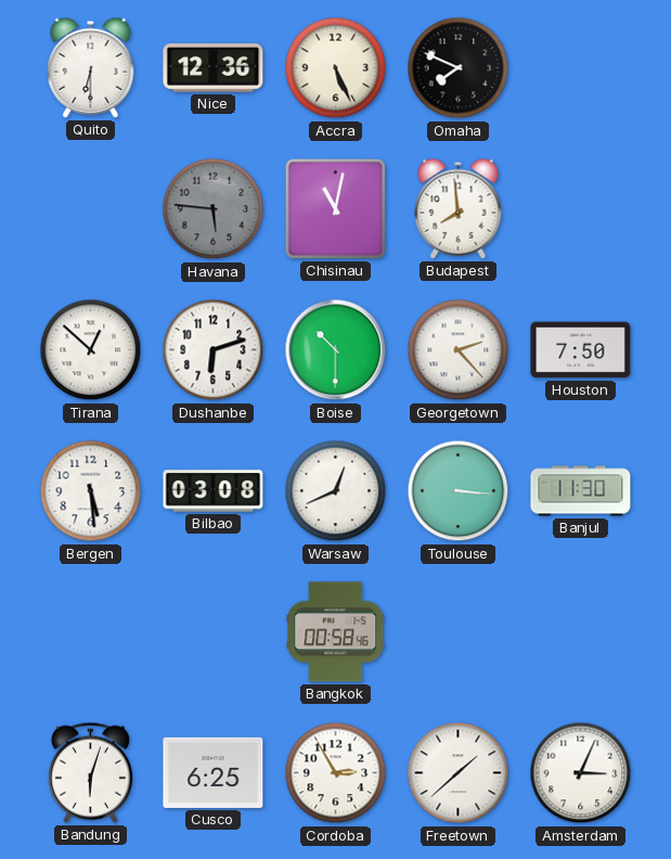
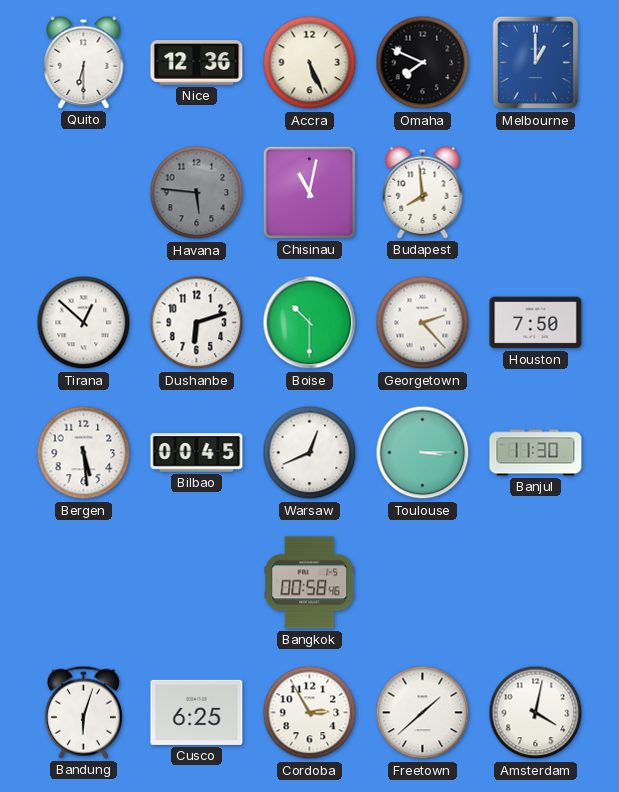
Melbourne: none -> 1:00 (536, 63)
Bilbao: 03:08 -> 00:45 (197, 453)
Toulouse: 3:16 -> 3:15 (423, 453)
Amsterdam: 3:04 -> 4:02 (536, 713)
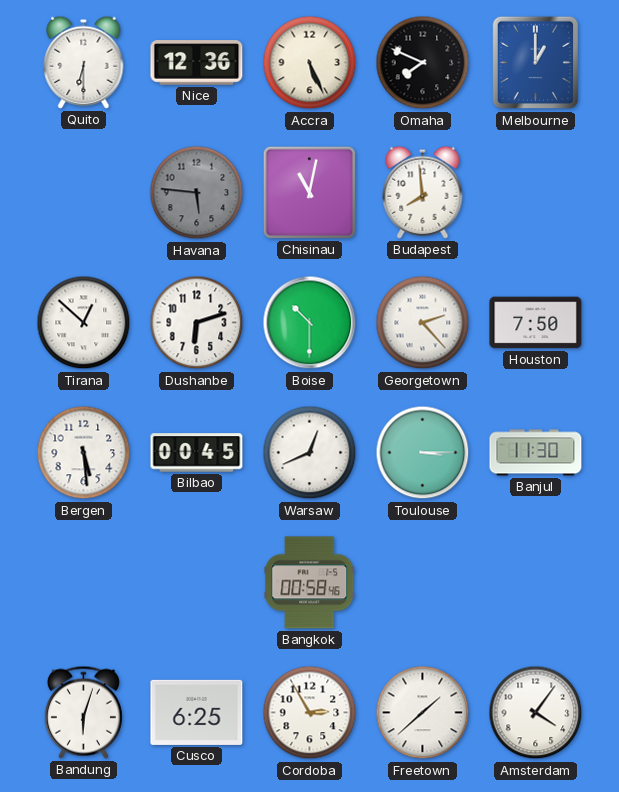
Amsterdam: 4:02 -> 4:06 (536, 713)
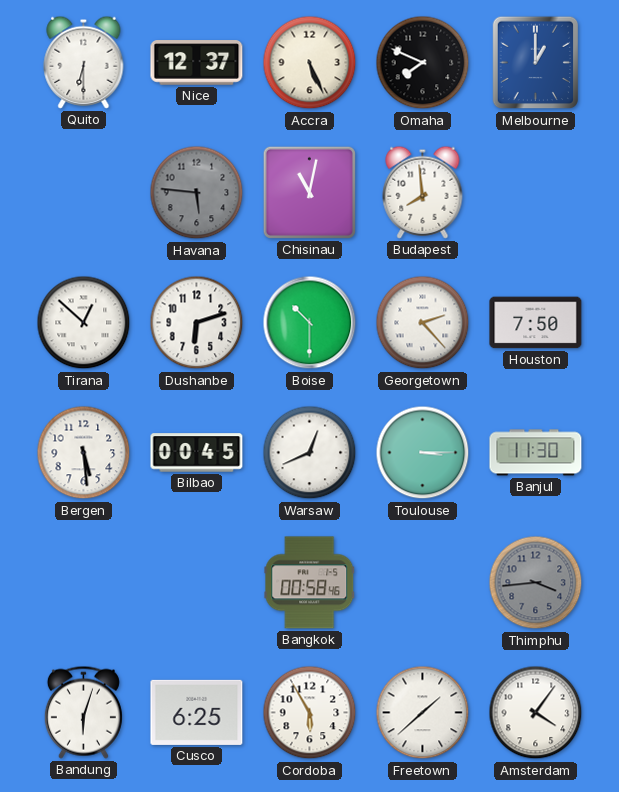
Nice: 12:36 -> 12:37 (197, 63)
Thimphu: none -> 3:44 (536, 583)
Cordoba: 2:55 -> 5:55 (310, 713)
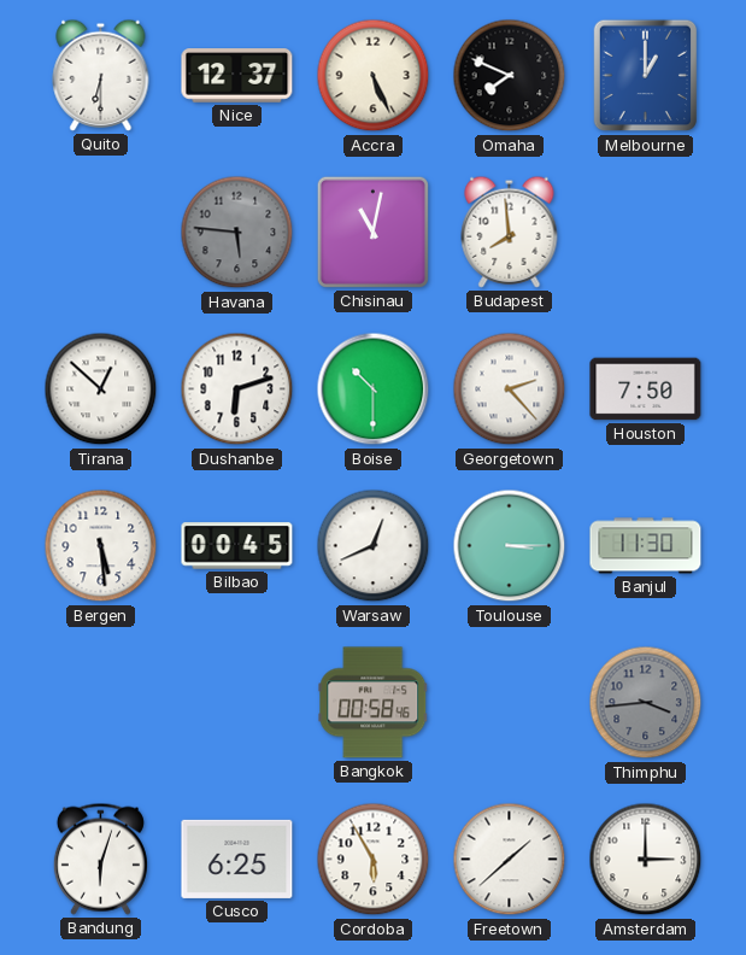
Amsterdam: 4:06 -> 3:00 (646, 860)
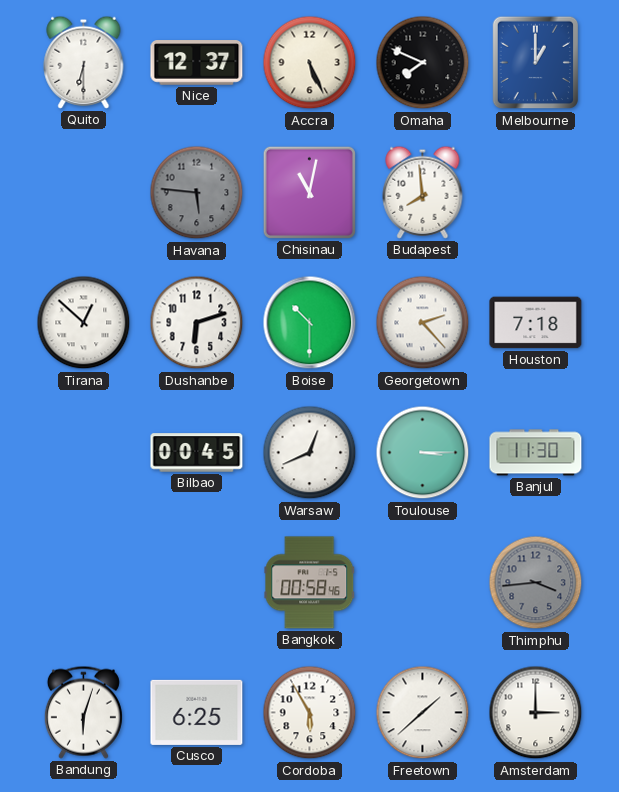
Houston: 7:50 -> 7:18 (536, 323)
Bergen: 5:29 -> none (101, 546)
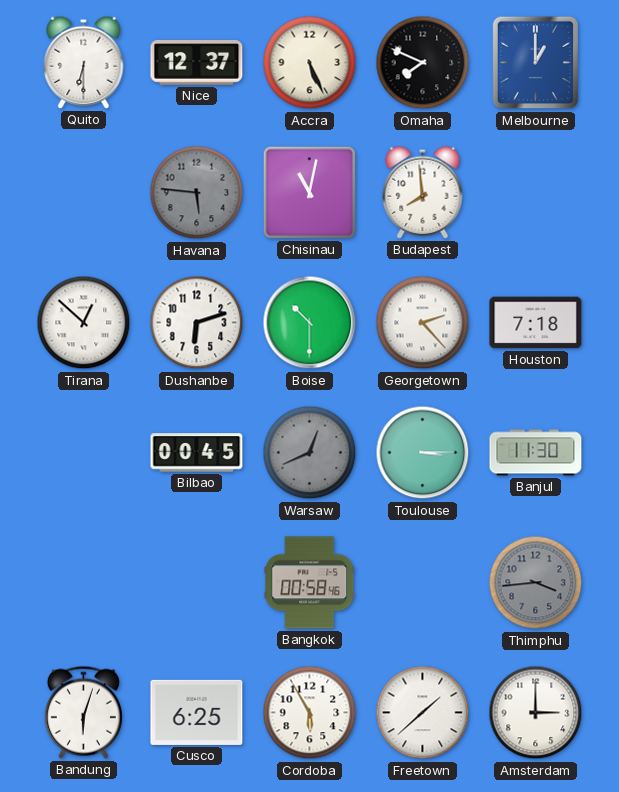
Warsaw dial: white -> grey (310, 453)
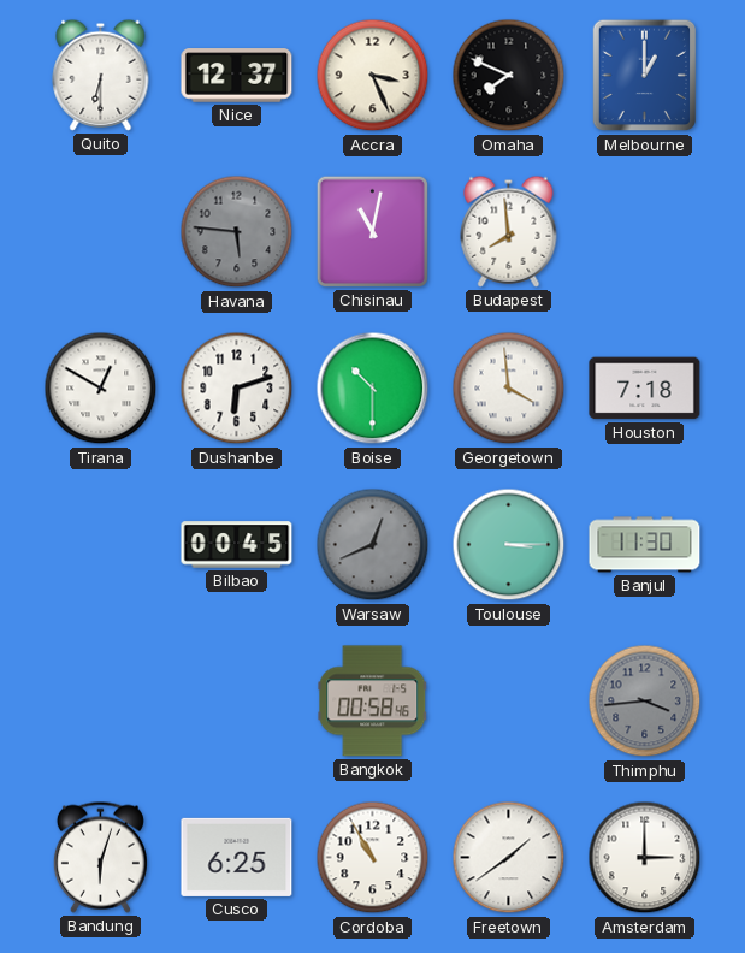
Accra: 5:26 -> 3:26 (373, 76)
Tirana: 12:52 -> 12:50 (101, 389)
Georgetown: 2:23 -> 3:59 (509, 389)
Cordoba: 5:55 -> 10:55 (373, 858)
Freetown: 1:38 -> 1:39 (509, 858)
